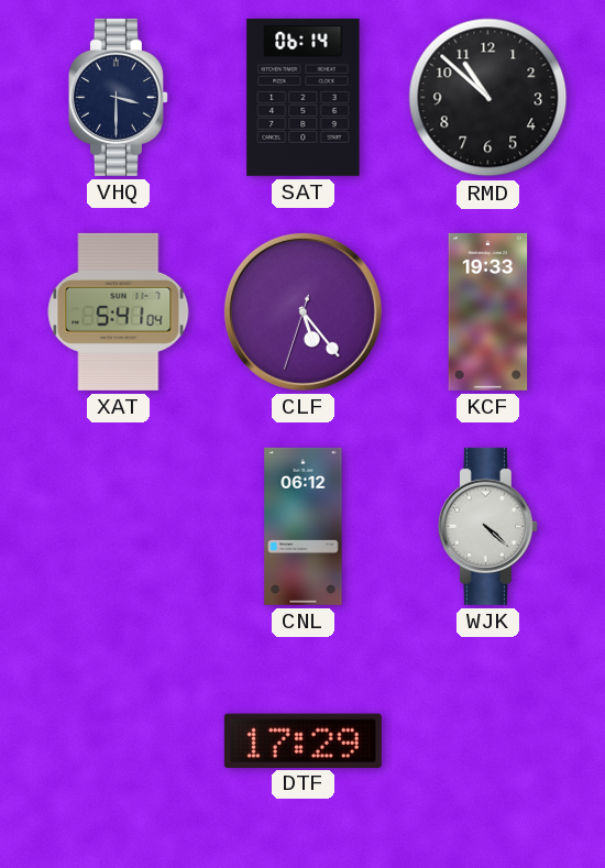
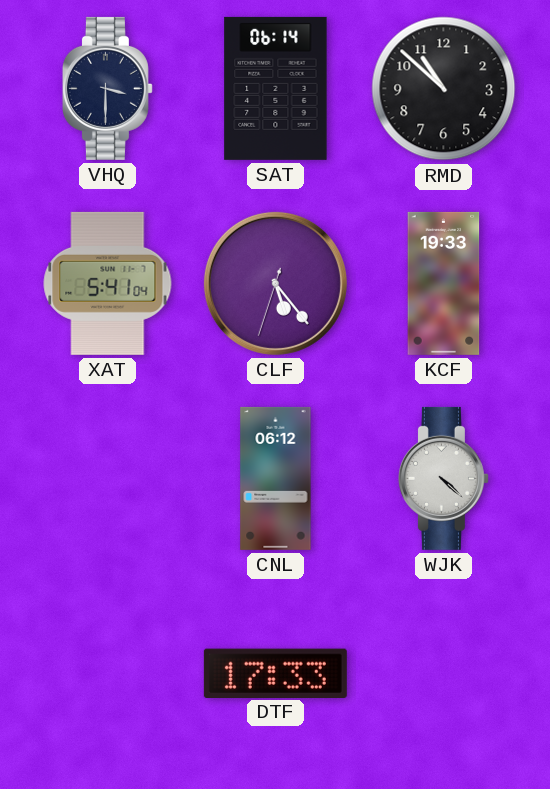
DTF: 17:29 -> 17:33 (275, 673)
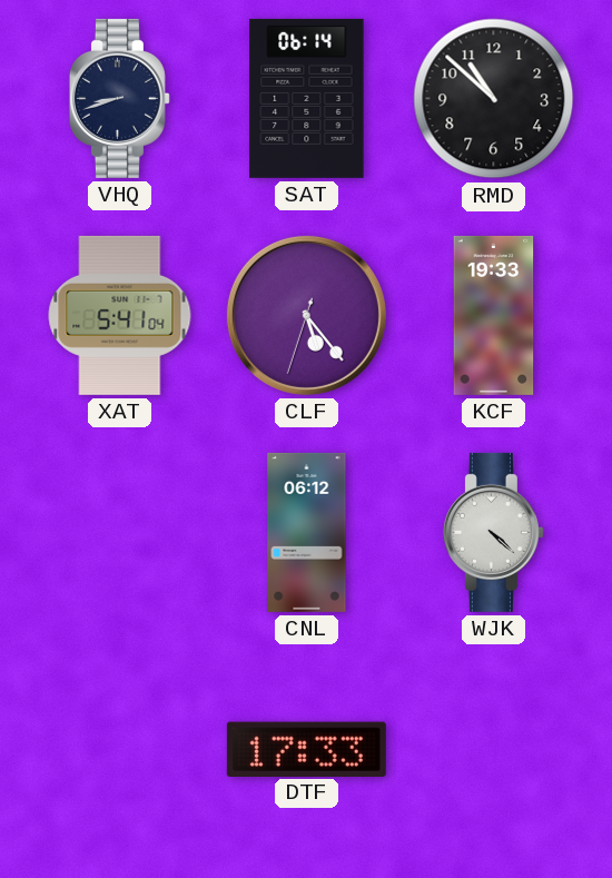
VHQ: 3:30 -> 8:42 (119, 98)
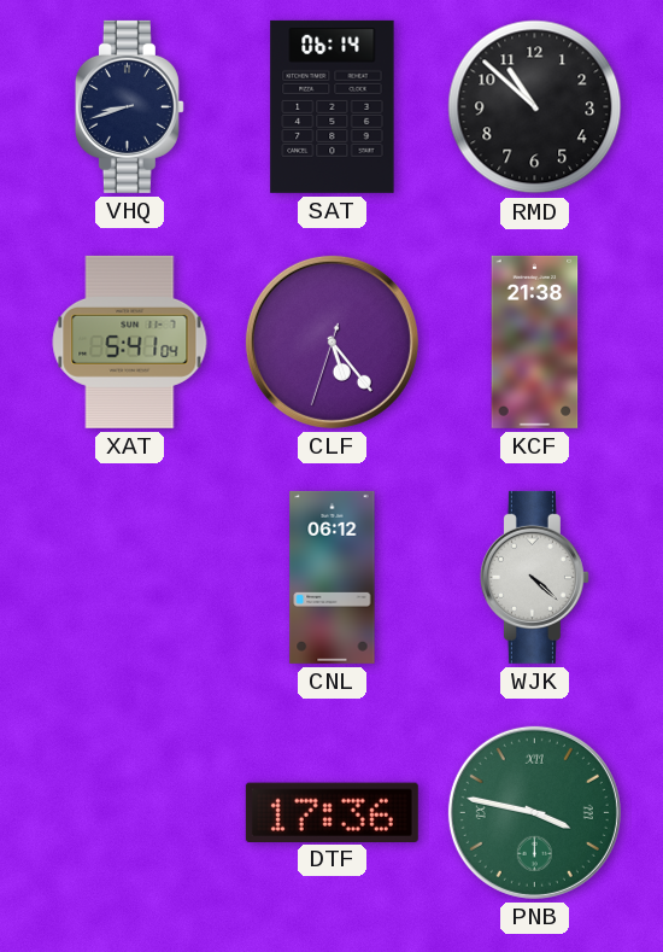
KCF: 19:33 -> 21:38 (535, 341)
DTF: 17:33 -> 17:36 (331, 812)
PNB: none -> 3:47 (534, 812)
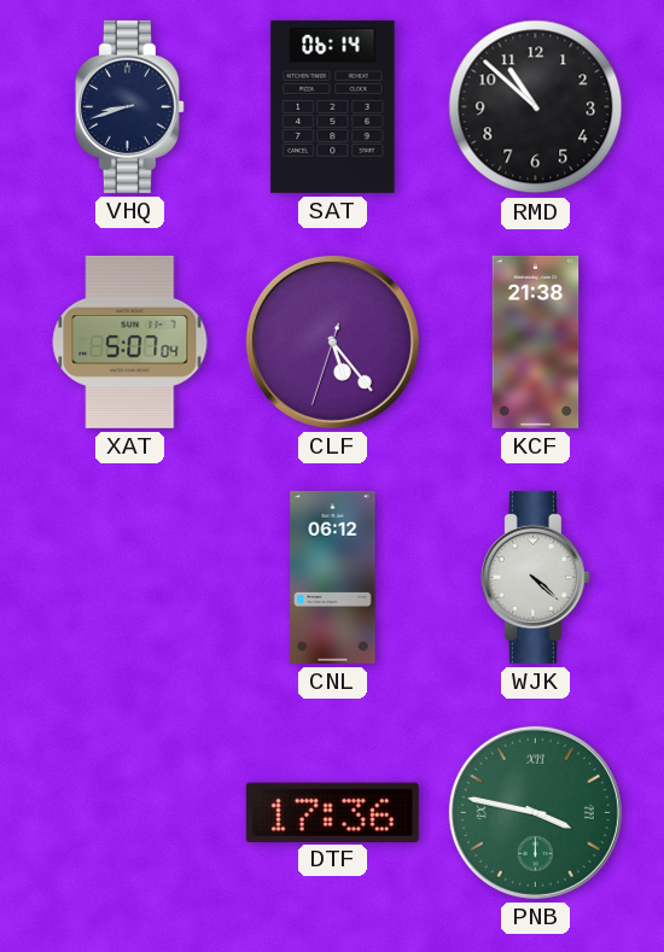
XAT: 5:41 -> 5:07 (130, 341)
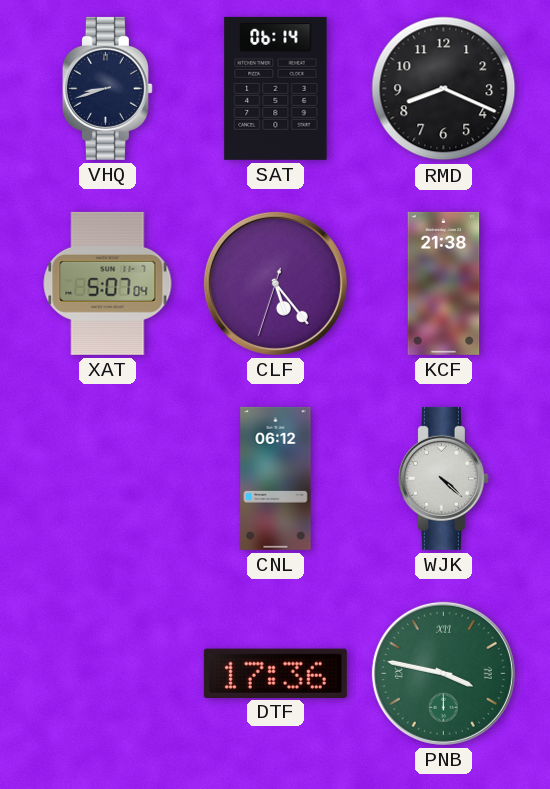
RMD: 10:52 -> 8:19 (444, 89)
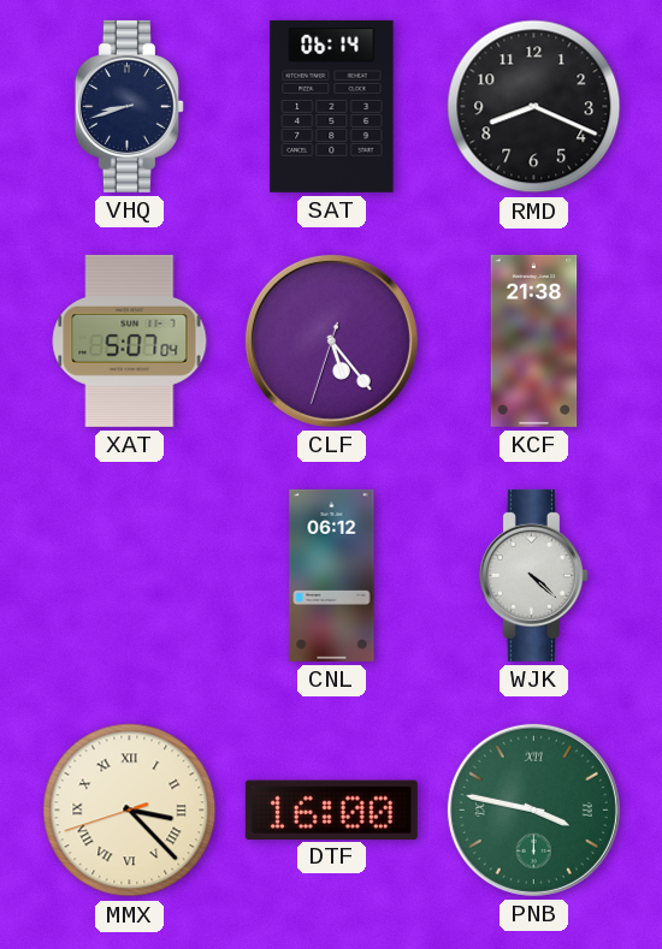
MMX: none -> 3:22 (130, 811)
DTF: 17:36 -> 16:00 (331, 809)
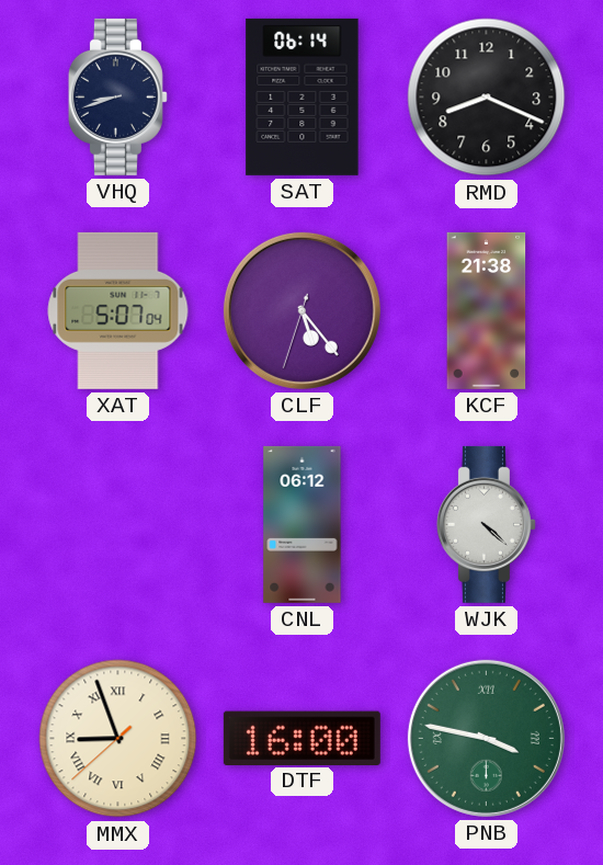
MMX: 3:22 -> 8:56 (118, 739)
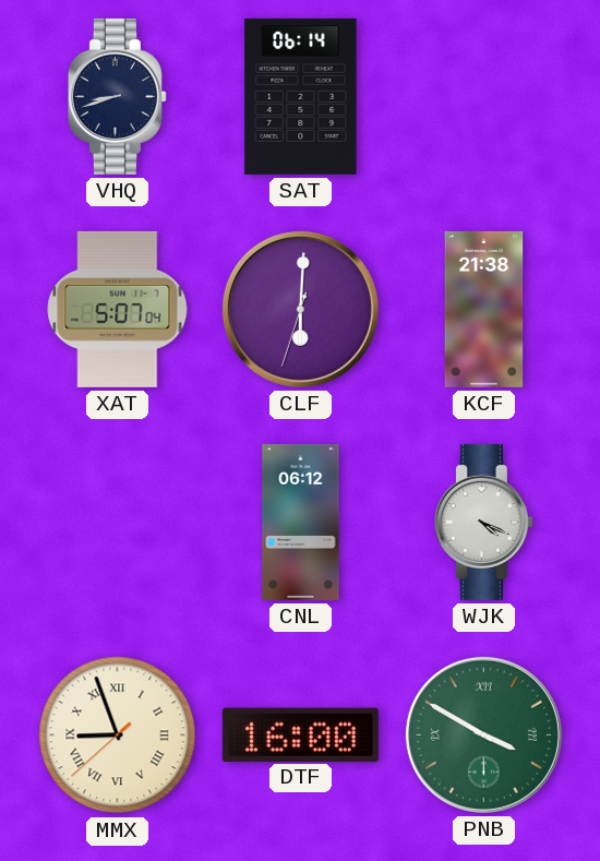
RMD: 8:19 -> none (487, 98)
CLF: 5:23 -> 6:00 (300, 309)
WJK: 4:22 -> 4:19 (483, 522)
PNB: 3:47 -> 3:50 (483, 734)
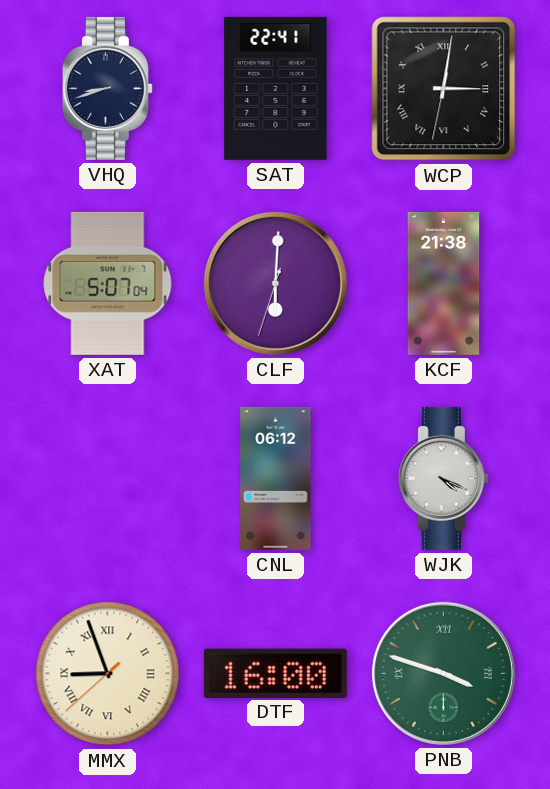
SAT: 06:14 -> 22:41 (276, 88)
WCP: none -> 3:01 (444, 89)
PNB: 3:50 -> 3:48 (443, 673)
